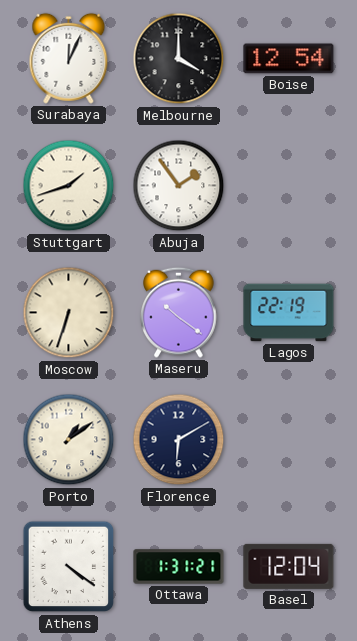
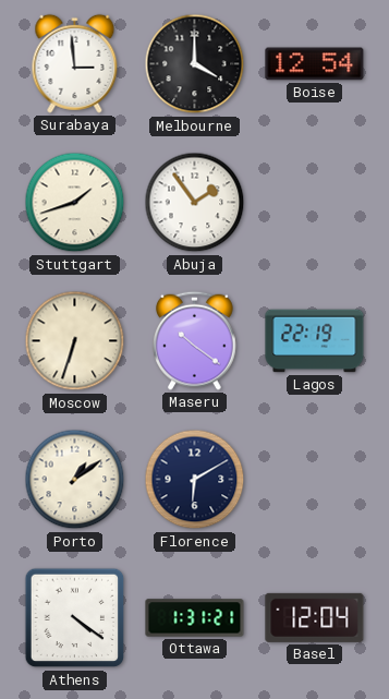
Surabaya: 12:04 -> 2:59 (75, 63)
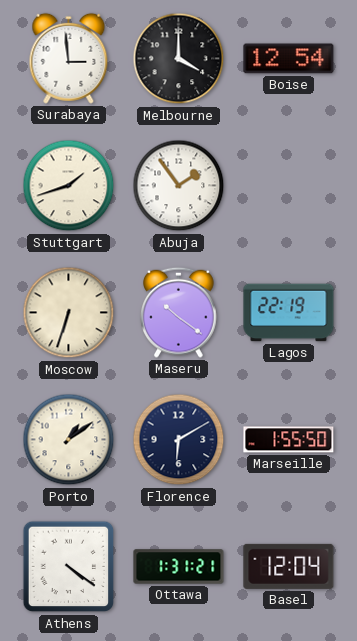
Marseille: none -> 1:55 (289, 440)
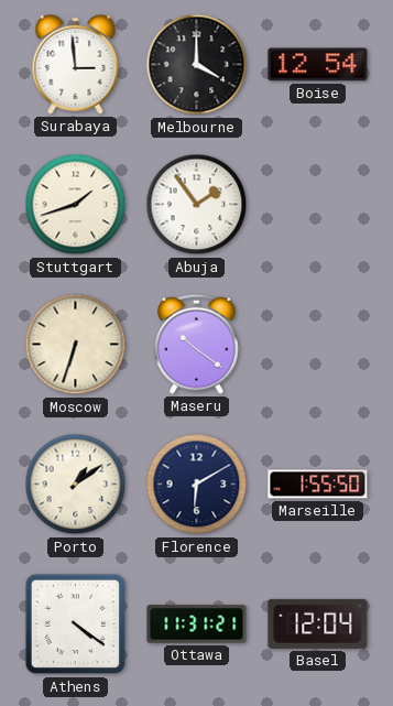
Lagos: 22:19 -> none (289, 313)
Ottawa: 1:31 -> 11:31 (197, 624)
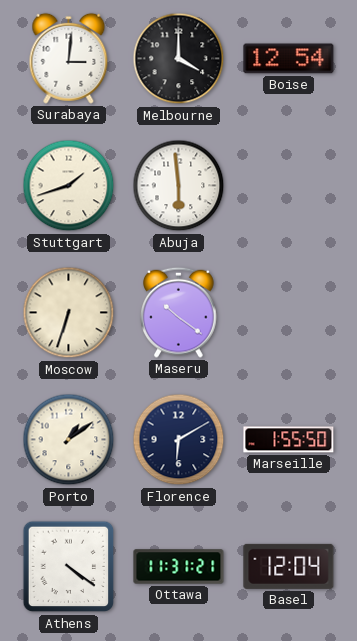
Surabaya: 2:59 -> 3:01 (69, 58)
Abuja: 1:54 -> 5:59 (179, 186)
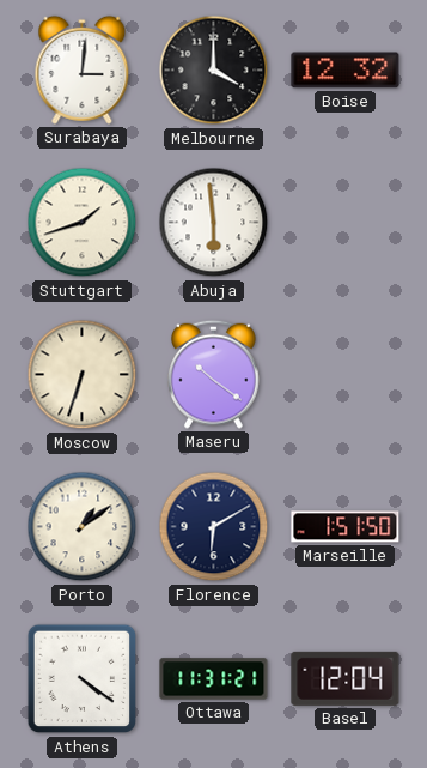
Boise: 12:54 -> 12:32 (346, 71)
Marseille: 1:55 -> 1:51 (346, 527)
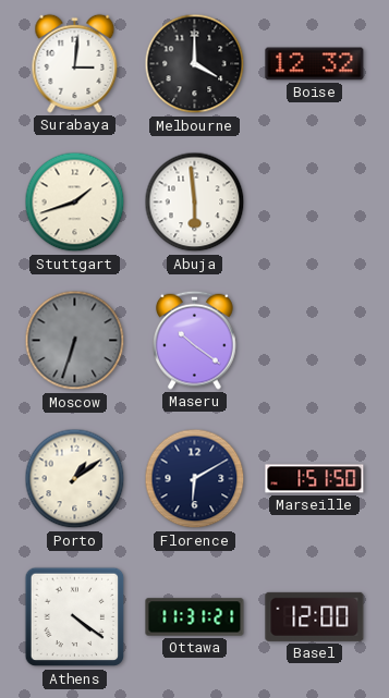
Moscow dial: cream -> grey (75, 341)
Basel: 12:04 -> 12:00 (315, 616)
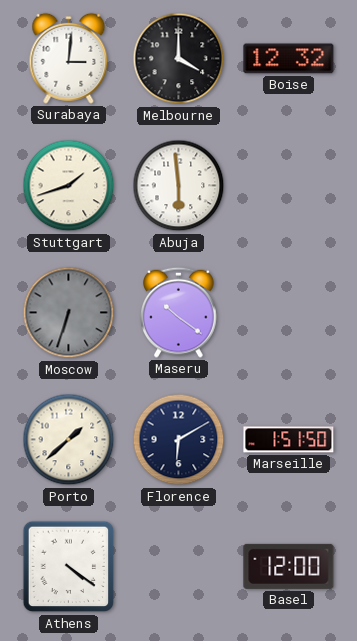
Porto: 1:09 -> 1:38 (69, 440)
Ottawa: 11:31 -> none (195, 617)
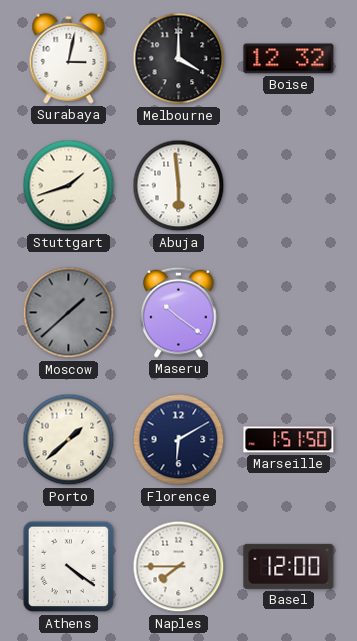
Surabaya: 3:01 -> 3:02 (69, 58)
Moscow: 6:33 -> 1:38 (69, 313)
Naples: none -> 7:45 (179, 567)
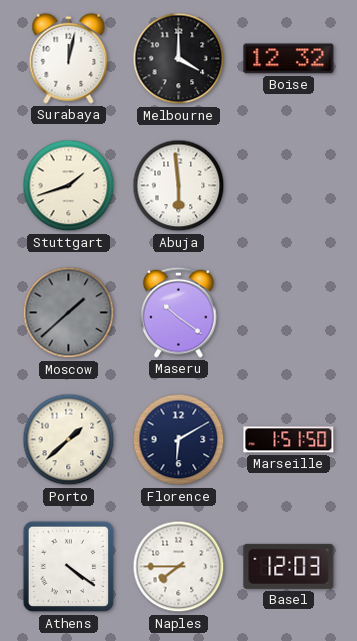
Surabaya: 3:02 -> 12:02 (69, 58)
Basel: 12:00 -> 12:03 (289, 566)
